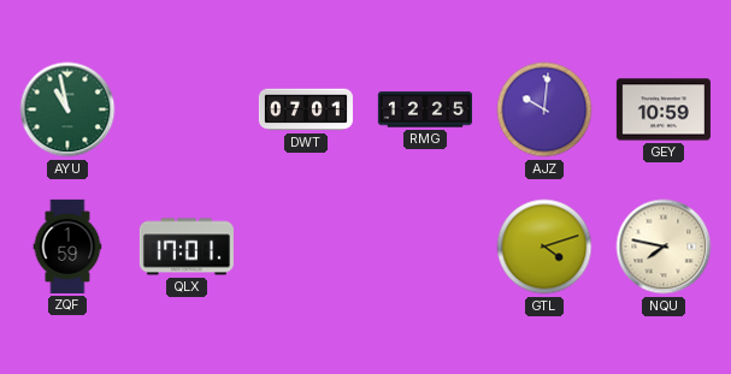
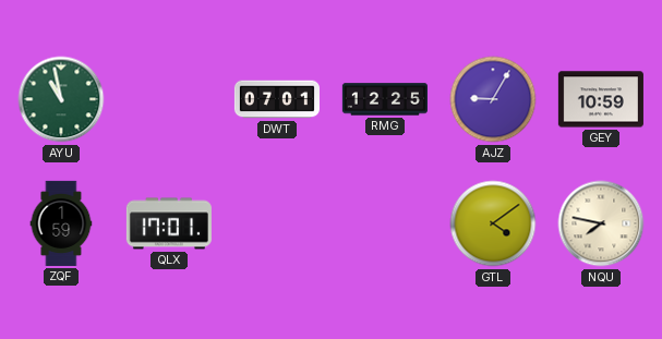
AJZ: 10:01 -> 9:05 (493, 99)
GTL: 4:12 -> 4:09 (493, 223)
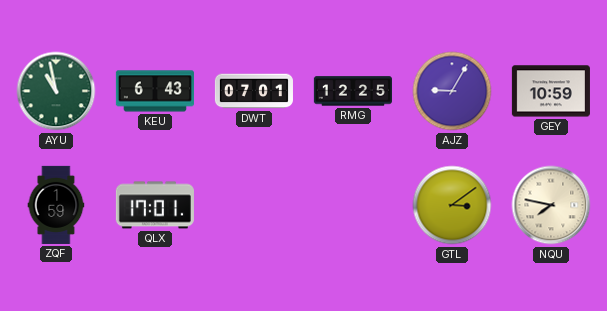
KEU: none -> 6:43 (155, 91)
GTL: 4:09 -> 3:09 (452, 205)
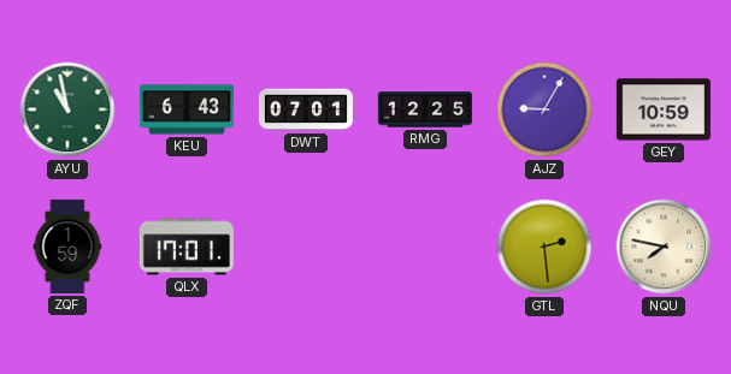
GTL: 3:09 -> 2:29 (544, 247)
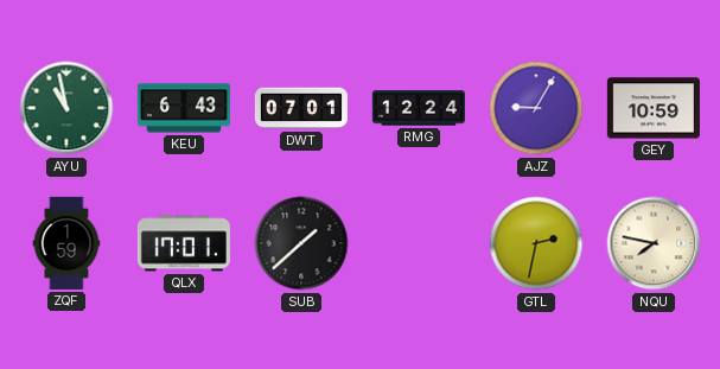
RMG: 12:25 -> 12:24 (419, 108)
SUB: none -> 1:38 (301, 243)
GTL: 2:29 -> 2:32 (536, 243)
